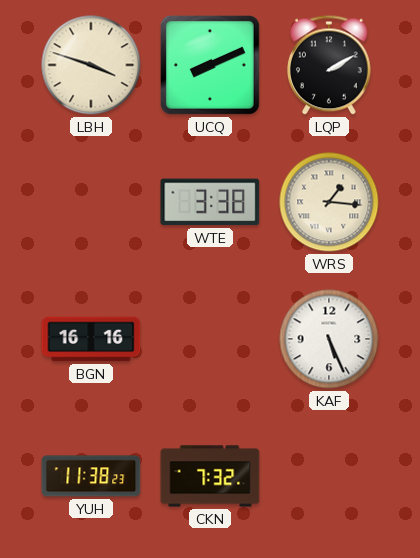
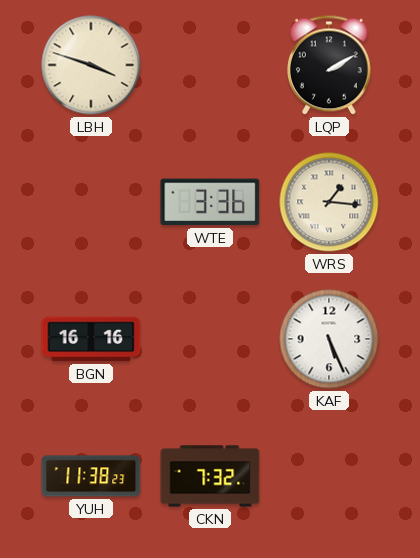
UCQ: 8:11 -> none (211, 66)
WTE: 3:38 -> 3:36 (210, 202)
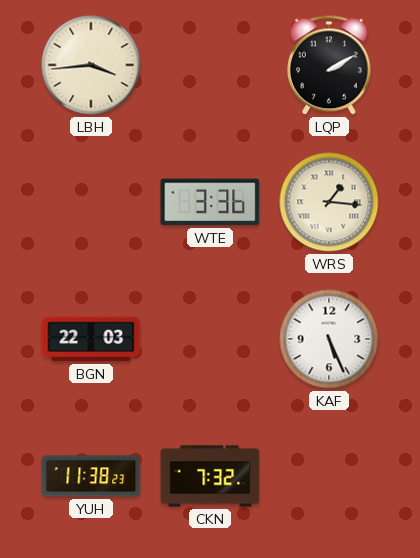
LBH: 3:48 -> 3:44 (91, 65)
BGN: 16:16 -> 22:03 (91, 339)
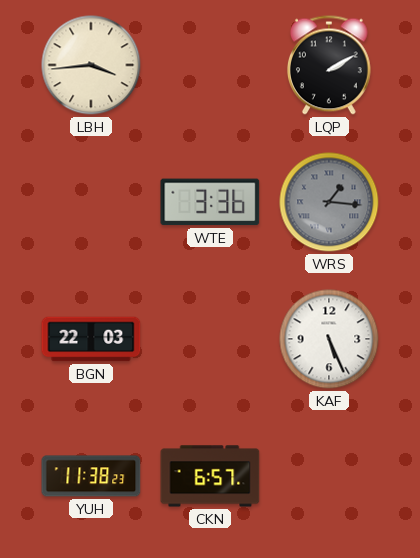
WRS dial: cream -> grey (329, 202)
CKN: 7:32 -> 6:57 (210, 476)
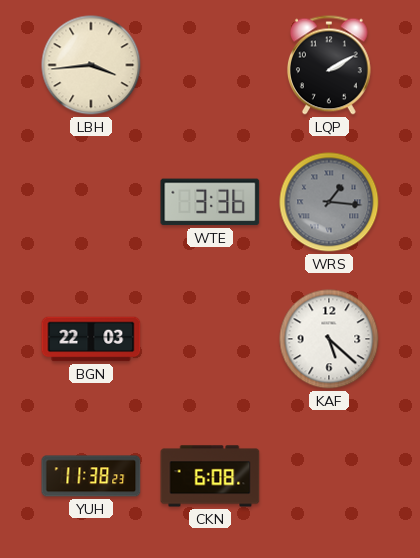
KAF: 5:26 -> 5:22 (329, 339)
CKN: 6:57 -> 6:08 (210, 476)
